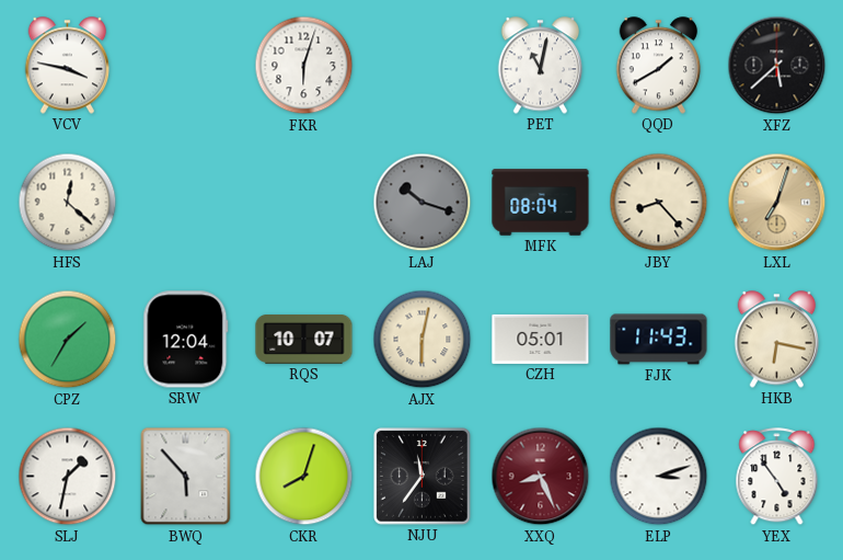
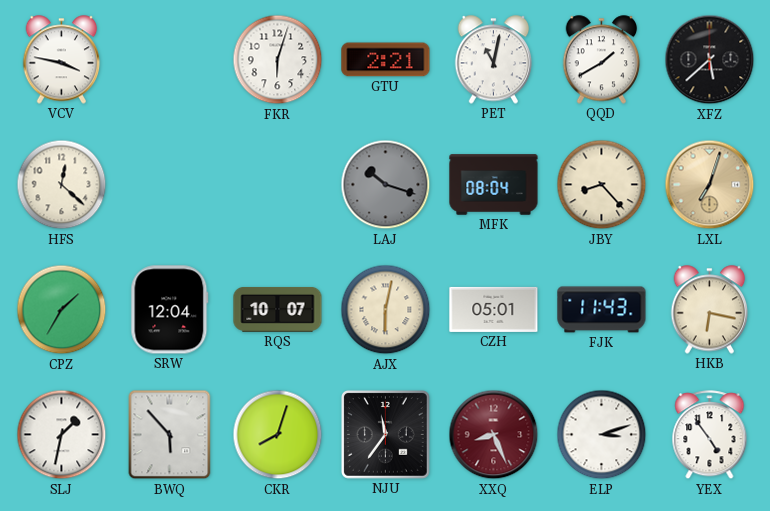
GTU: none -> 2:21 (386, 60)
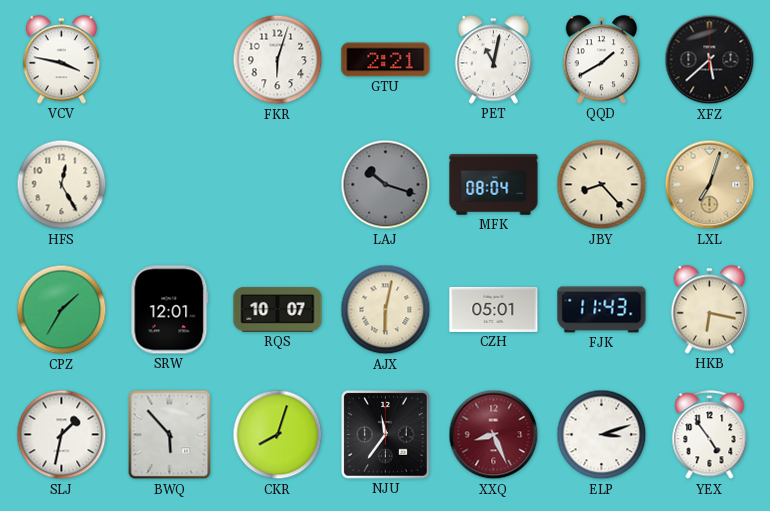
HFS: 12:22 -> 12:25 (62, 185)
SRW: 12:04 -> 12:01 (170, 310)
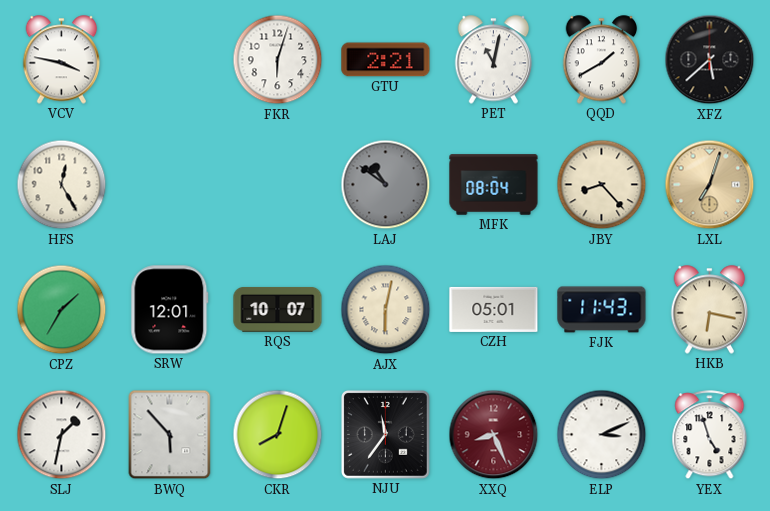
LAJ: 10:18 -> 10:51 (386, 185)
ELP: 3:12 -> 3:11 (602, 435)
YEX: 4:54 -> 4:57 (710, 435)
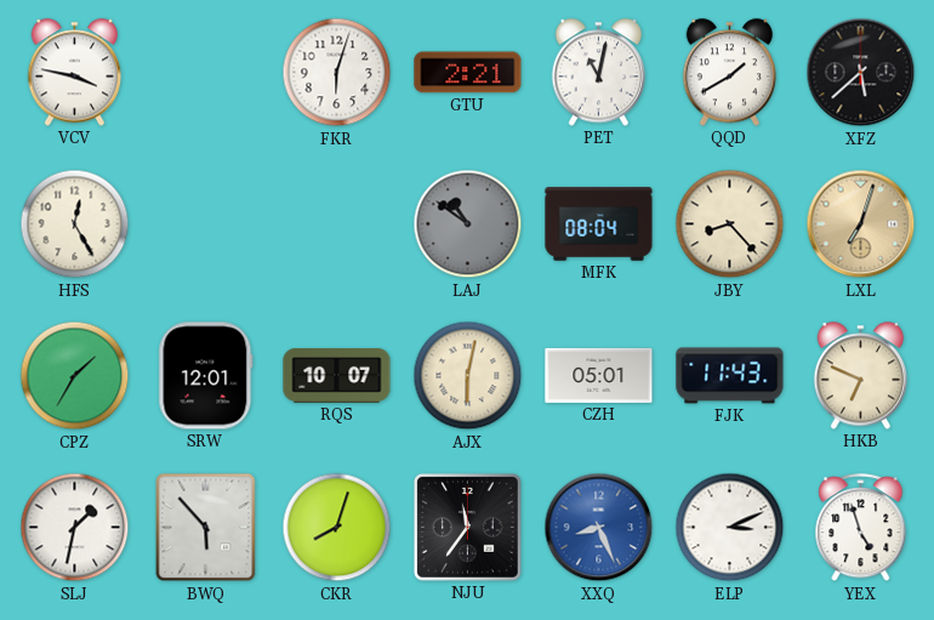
HKB: 6:17 -> 6:49 (861, 376)
XXQ dial: burgundy -> blue (599, 528)
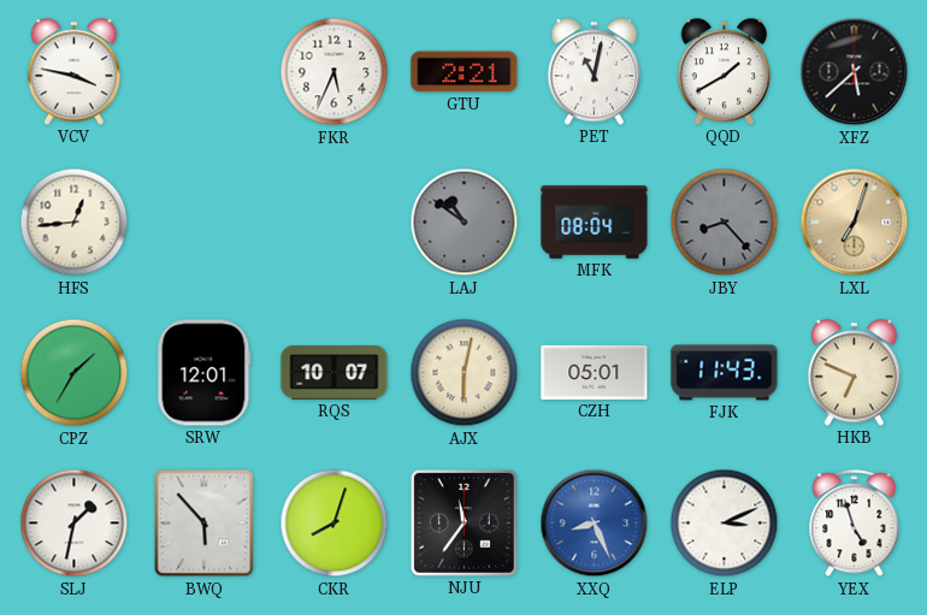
FKR: 6:03 -> 5:34 (335, 72)
HFS: 12:25 -> 12:44 (75, 223)
JBY dial: cream -> grey (725, 223)
